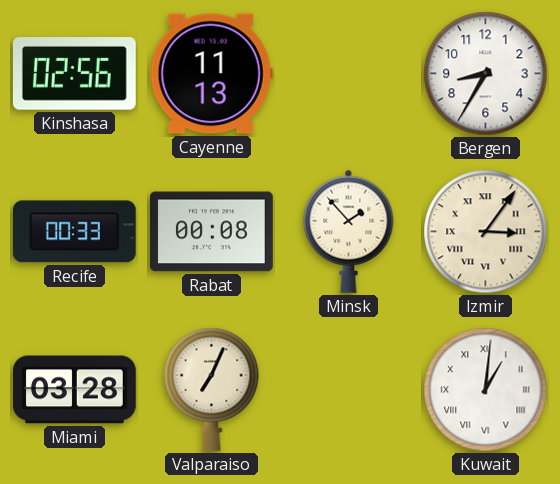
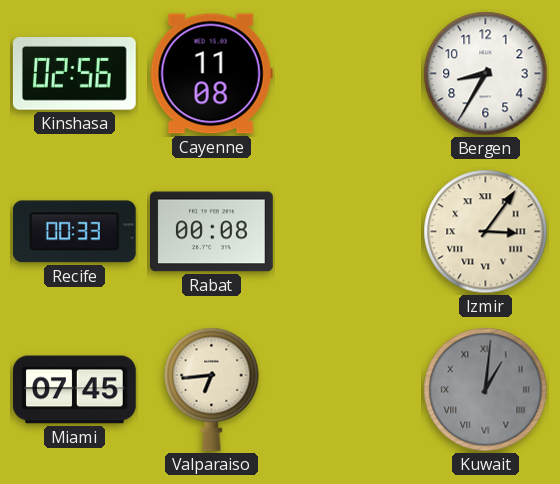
Cayenne: 11:13 -> 11:08 (211, 74)
Minsk: 1:53 -> none (349, 231)
Miami: 03:28 -> 07:45 (75, 390)
Valparaiso: 7:04 -> 6:44 (212, 389)
Kuwait dial: white -> grey (486, 390)
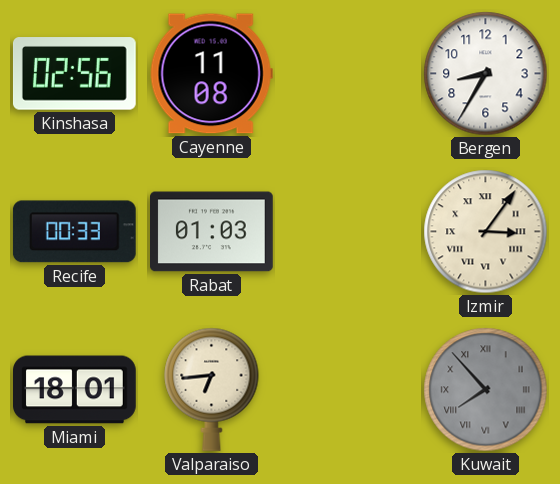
Rabat: 00:08 -> 01:03 (212, 232)
Miami: 07:45 -> 18:01 (75, 390)
Kuwait: 1:01 -> 7:53 (486, 390)
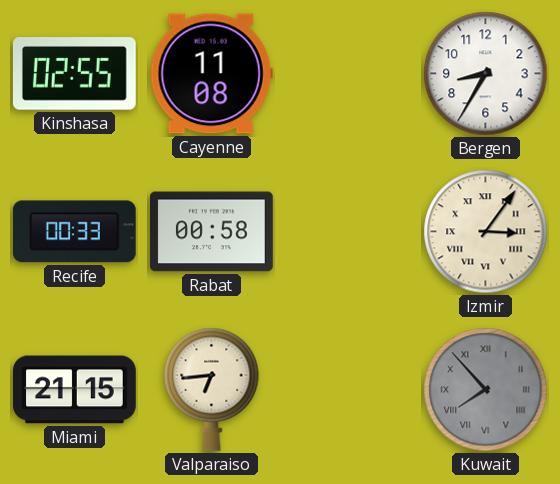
Kinshasa: 02:56 -> 02:55 (74, 74)
Rabat: 01:03 -> 00:58 (212, 232)
Miami: 18:01 -> 21:15 (75, 390)
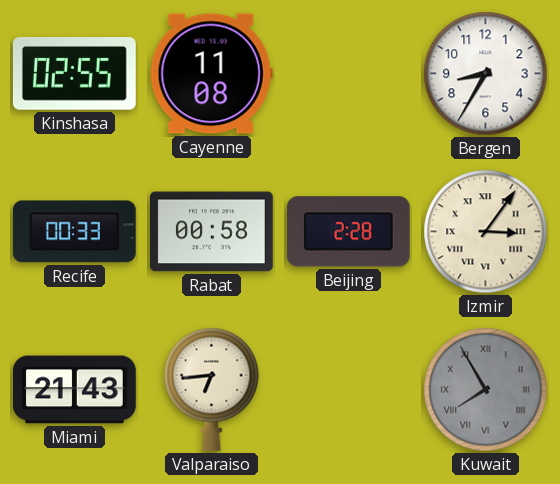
Beijing: none -> 2:28 (348, 232)
Miami: 21:15 -> 21:43 (75, 390)
Kuwait: 7:53 -> 7:55 (486, 390)
